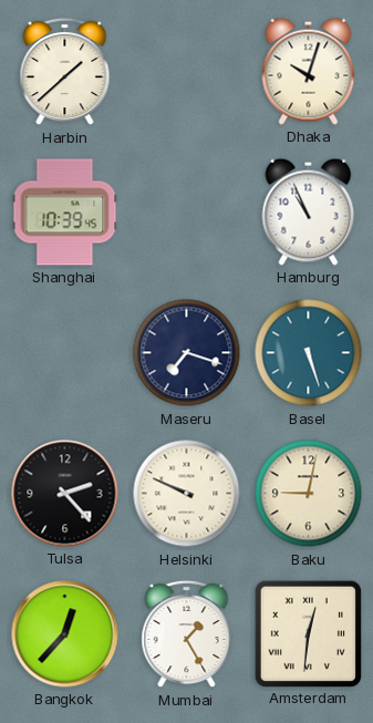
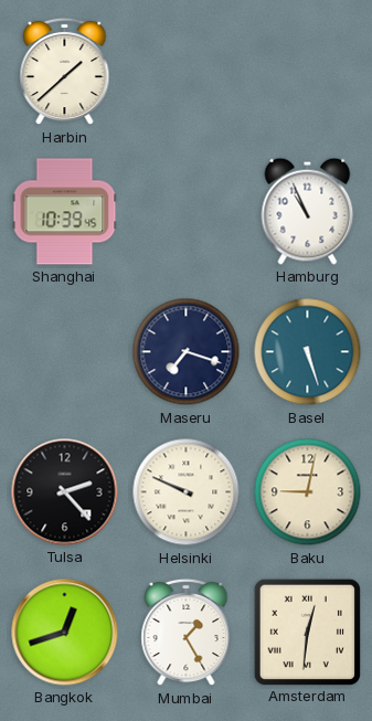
Dhaka: 10:03 -> none (309, 71)
Bangkok: 12:37 -> 12:42 (65, 633)
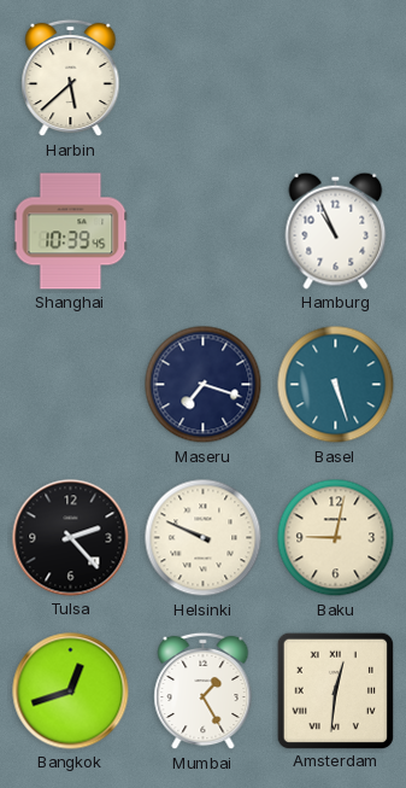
Harbin: 1:38 -> 5:38 (71, 78)
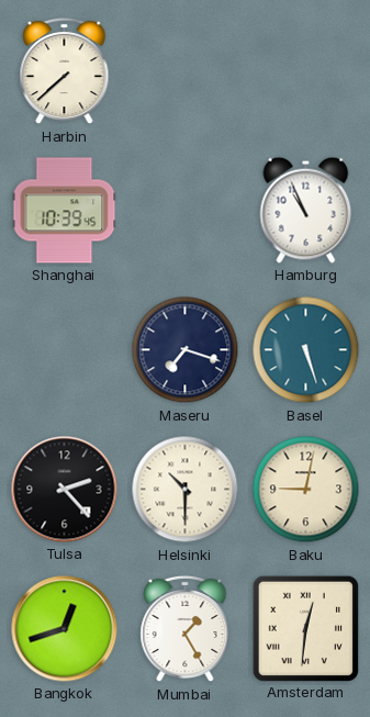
Harbin: 5:38 -> 7:38 (65, 71)
Helsinki: 9:49 -> 10:30 (186, 490)
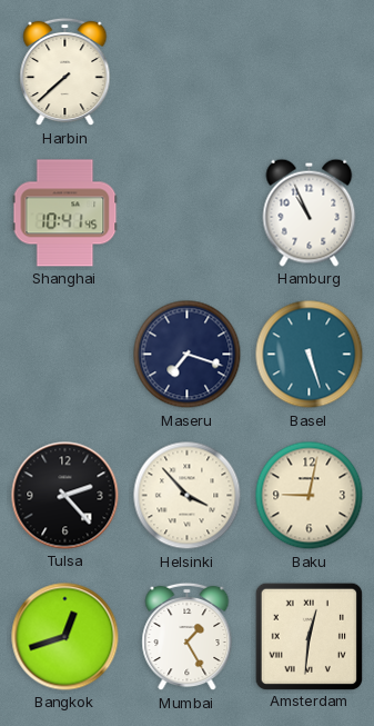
Shanghai: 10:39 -> 10:41 (65, 213)
Helsinki: 10:30 -> 3:53 (188, 496)
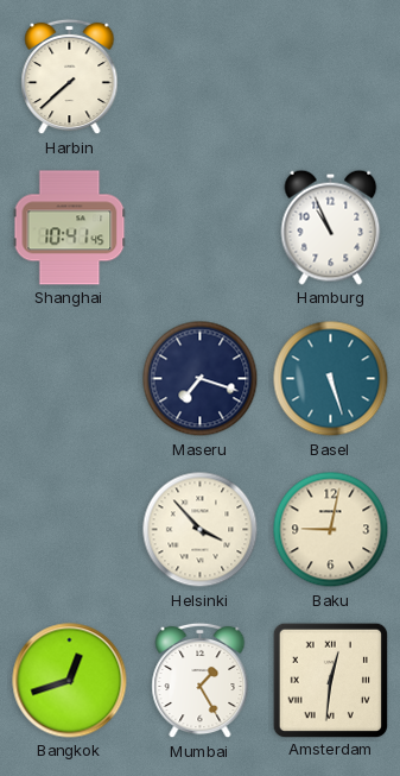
Tulsa: 2:23 -> none (65, 496)
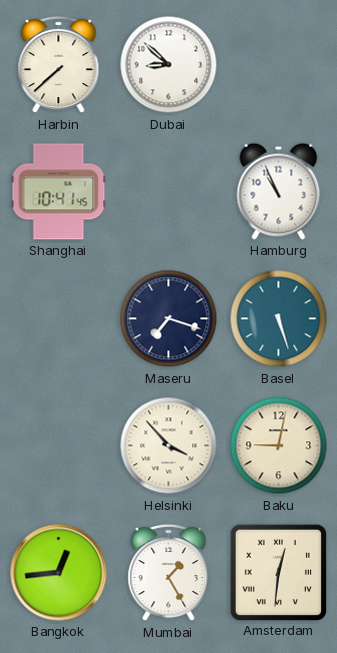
Dubai: none -> 8:52 (169, 65)
Bangkok: 12:42 -> 12:44 (59, 573)
